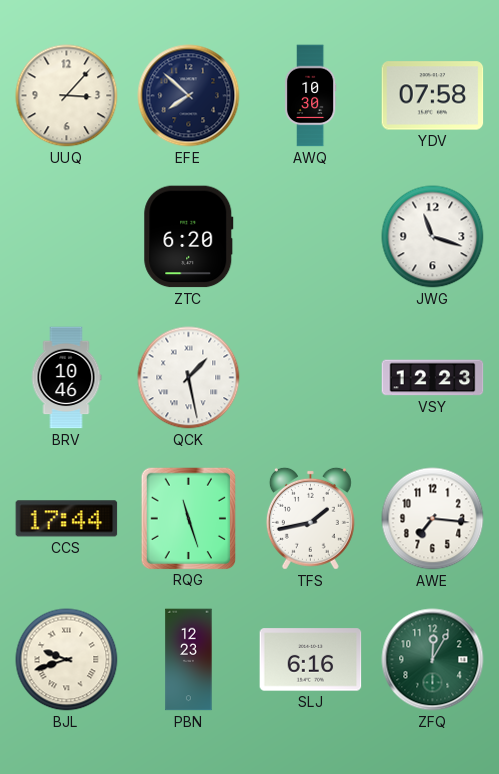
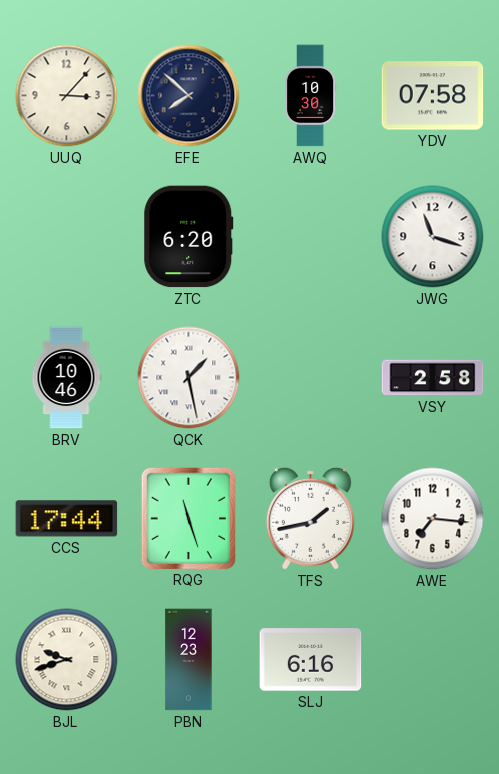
VSY: 12:23 -> 2:58 (433, 378)
ZFQ: 12:05 -> none (433, 660)
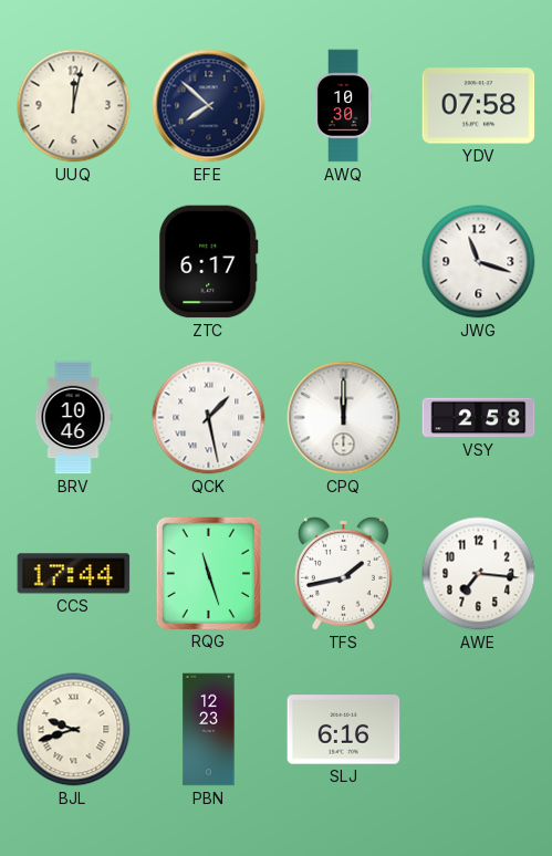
UUQ: 3:07 -> 12:02 (74, 106)
ZTC: 6:20 -> 6:17 (209, 262)
CPQ: none -> 12:00 (344, 418)
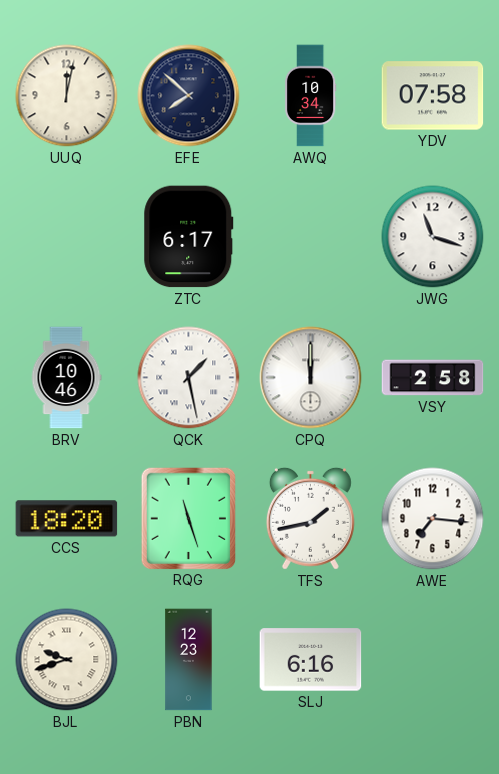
AWQ: 10:30 -> 10:34 (310, 96)
CCS: 17:44 -> 18:20 (67, 519)
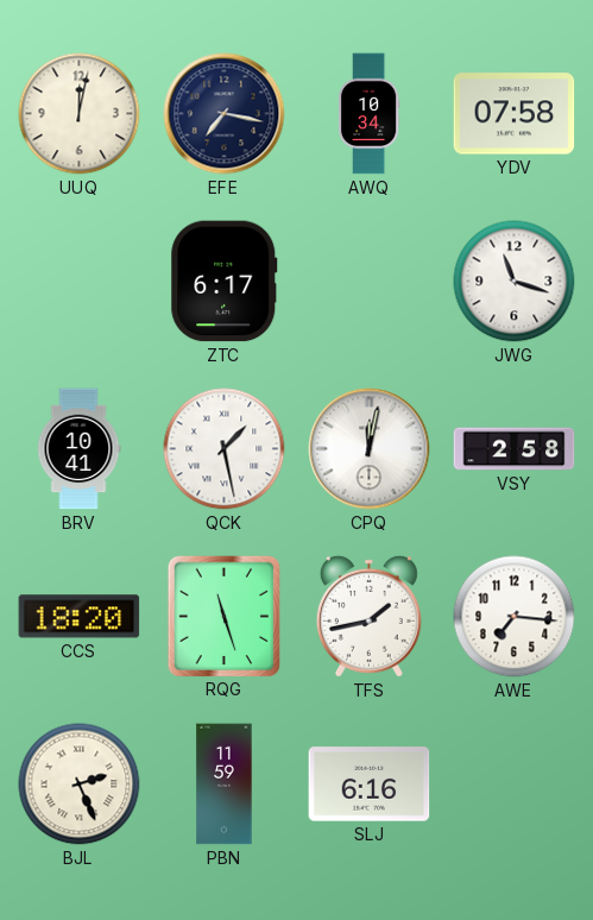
EFE: 7:52 -> 7:17 (225, 114)
BRV: 10:46 -> 10:41 (78, 449)
CPQ: 12:00 -> 12:02 (370, 449)
BJL: 9:42 -> 2:26 (80, 784)
PBN: 12:23 -> 11:59 (225, 784)
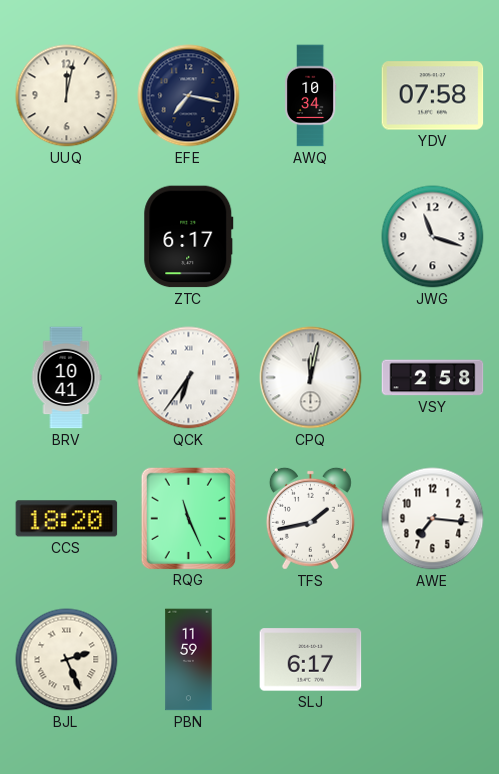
QCK: 1:28 -> 6:36 (189, 378)
RQG: 11:27 -> 11:26 (188, 518)
SLJ: 6:16 -> 6:17 (311, 660)
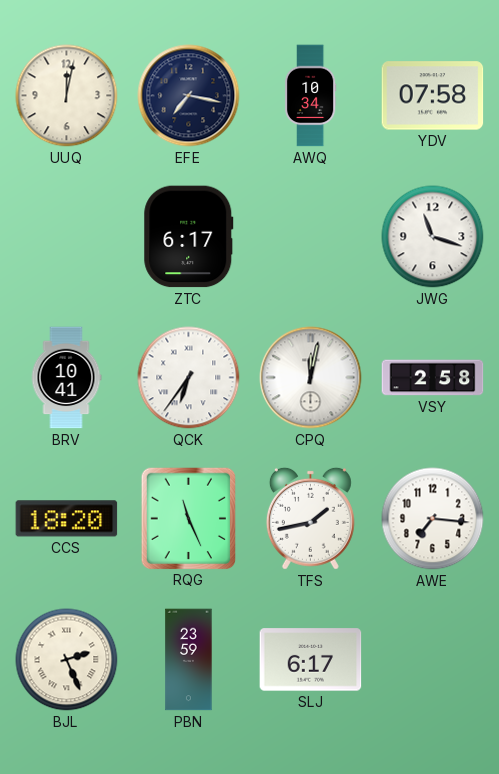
PBN: 11:59 -> 23:59 (189, 660)
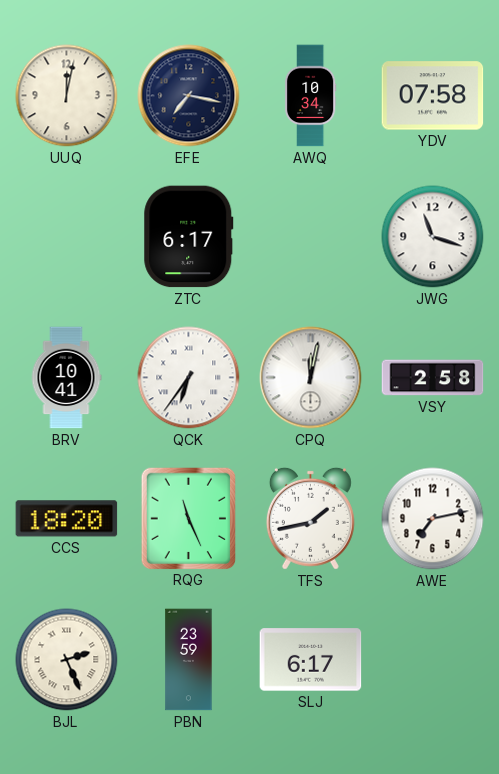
AWE: 7:16 -> 7:13 (433, 519)
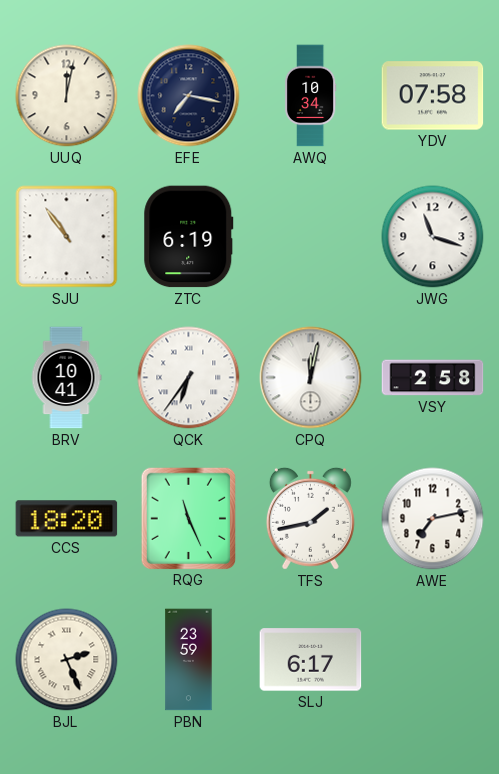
SJU: none -> 10:54 (67, 237)
ZTC: 6:17 -> 6:19 (189, 237)
